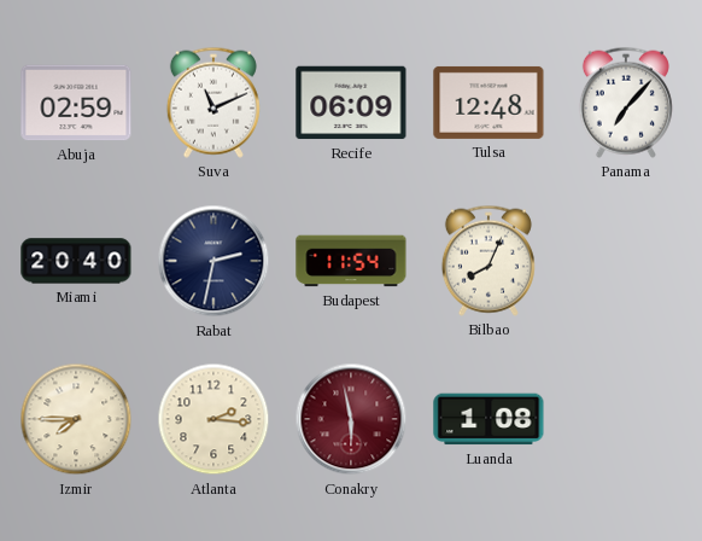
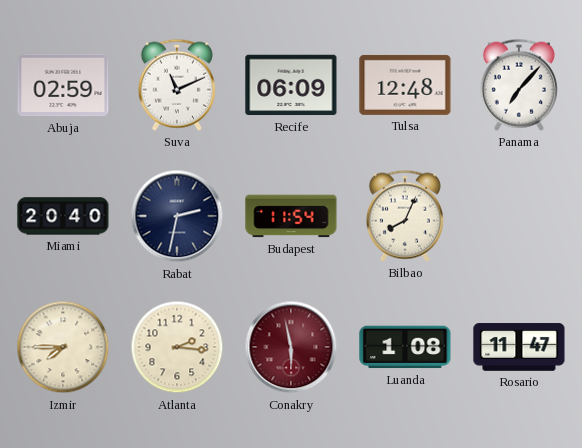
Rosario: none -> 11:47 (519, 347)
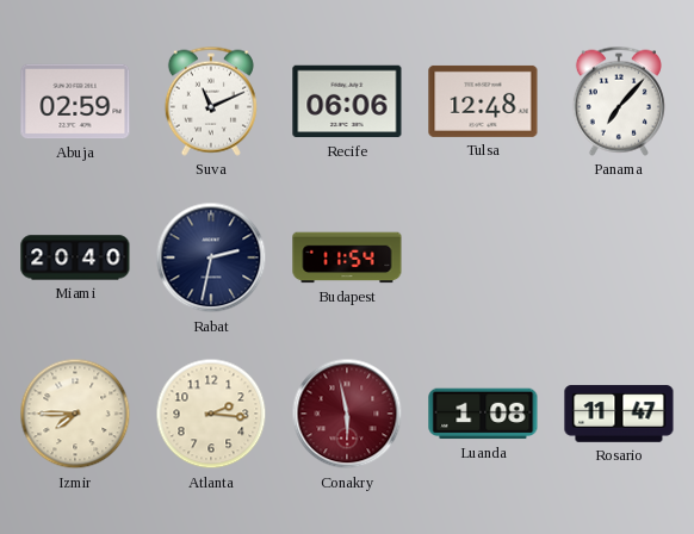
Recife: 06:09 -> 06:06 (347, 101)
Bilbao: 8:04 -> none (405, 216)
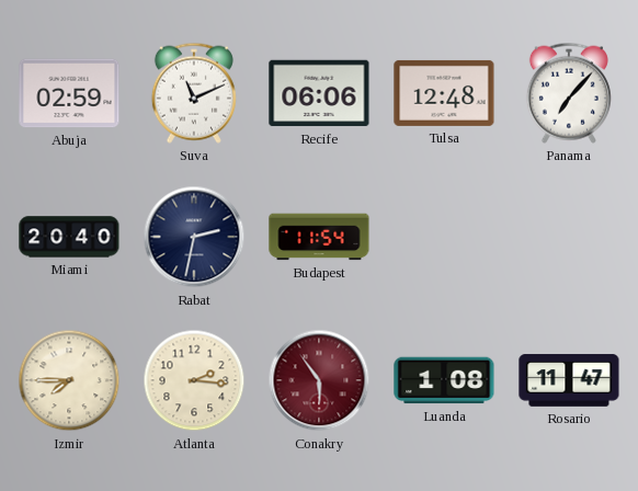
Conakry: 5:58 -> 5:54 (319, 380)
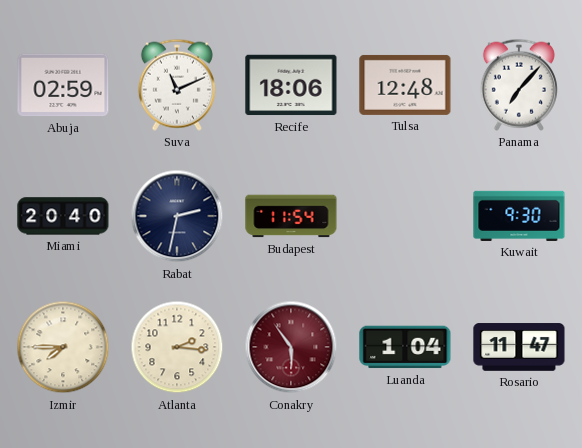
Recife: 06:06 -> 18:06 (291, 85)
Kuwait: none -> 9:30 (519, 216)
Luanda: 1:08 -> 1:04 (405, 347)
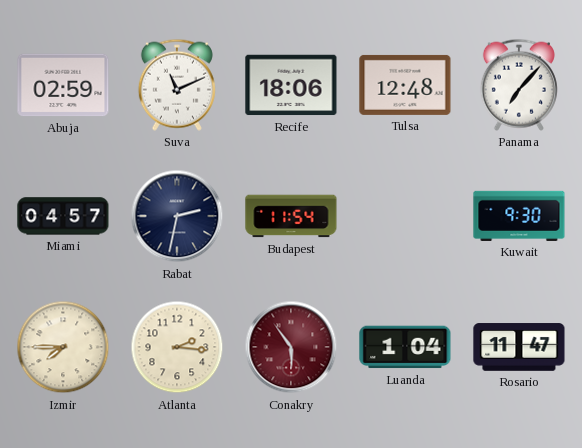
Miami: 20:40 -> 04:57 (63, 216)
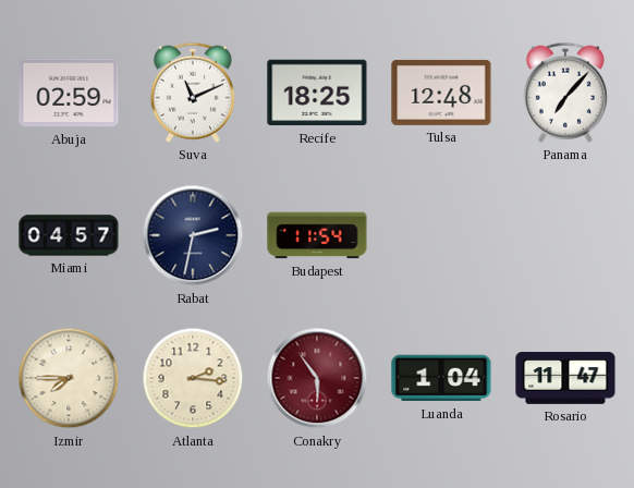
Recife: 18:06 -> 18:25 (317, 93)
Kuwait: 9:30 -> none (519, 216)
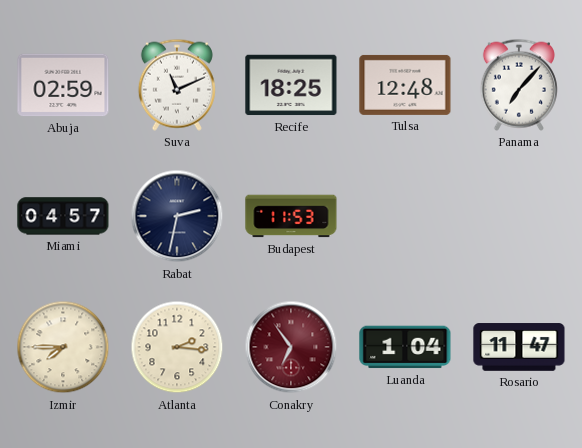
Budapest: 11:54 -> 11:53 (291, 216)
Conakry: 5:54 -> 6:54 (291, 347)
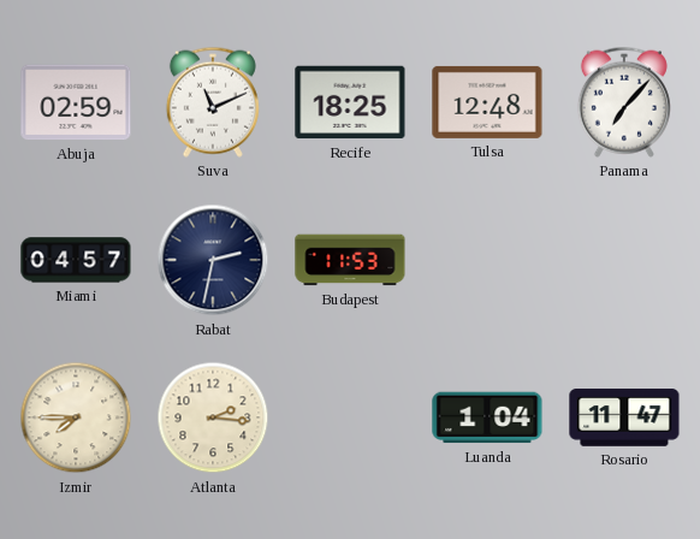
Conakry: 6:54 -> none (291, 347)
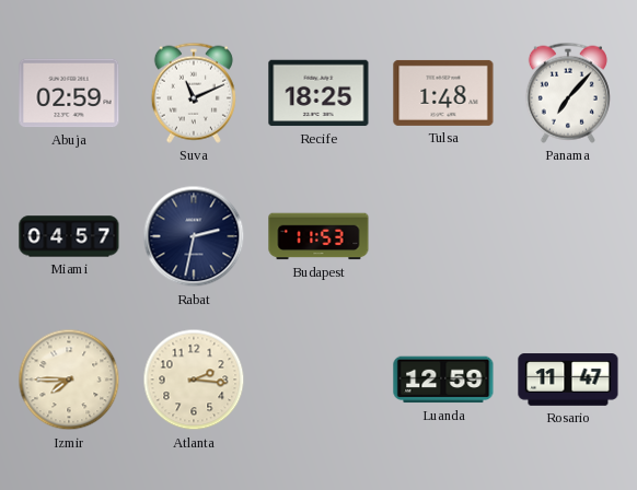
Tulsa: 12:48 -> 1:48 (443, 93)
Luanda: 1:04 -> 12:59 (443, 380)
